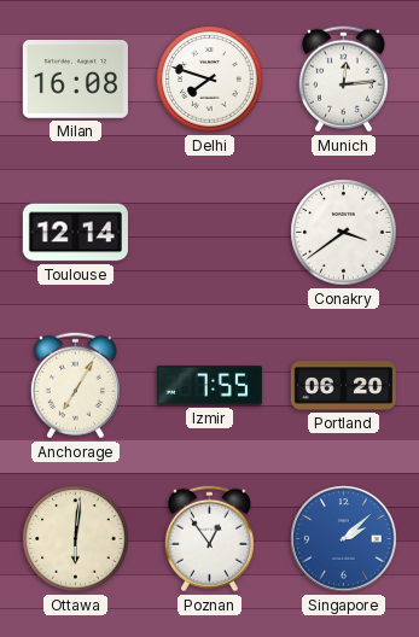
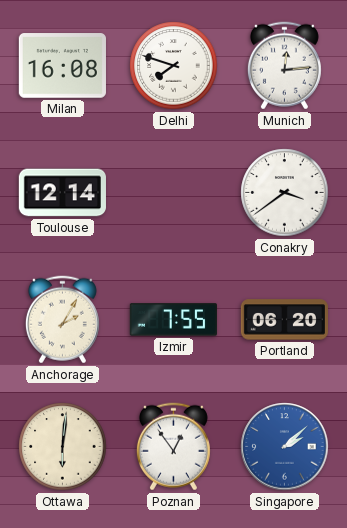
Anchorage: 7:05 -> 2:05 (62, 320)
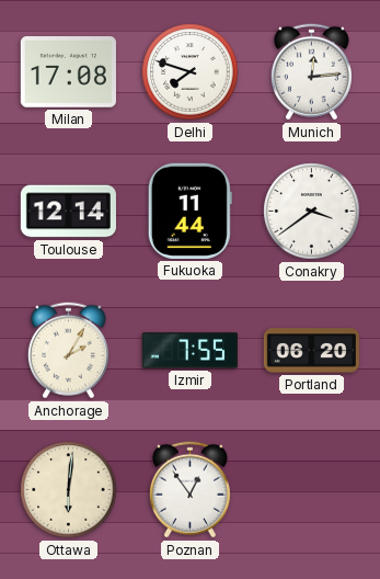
Milan: 16:08 -> 17:08 (68, 72)
Fukuoka: none -> 11:44 (189, 211)
Singapore: 2:08 -> none (285, 447)
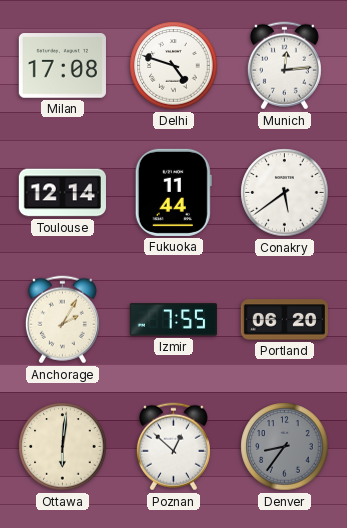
Delhi: 7:48 -> 4:48 (174, 66)
Conakry: 3:39 -> 5:39 (285, 193)
Poznan: 12:54 -> 12:52 (173, 447)
Denver: none -> 8:36 (285, 447)
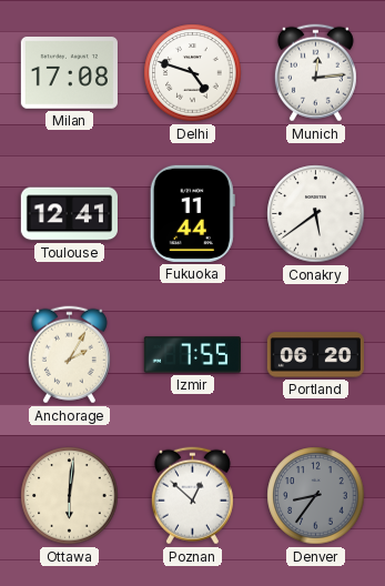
Toulouse: 12:14 -> 12:41 (69, 214)
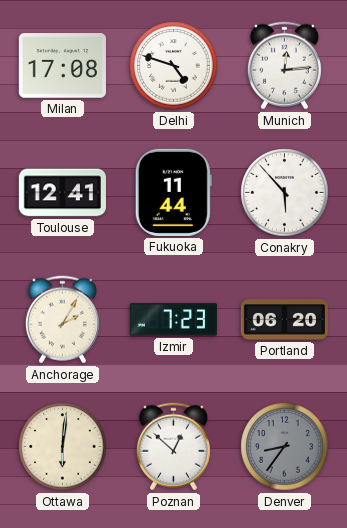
Conakry: 5:39 -> 5:53 (285, 193)
Izmir: 7:55 -> 7:23 (173, 320)
